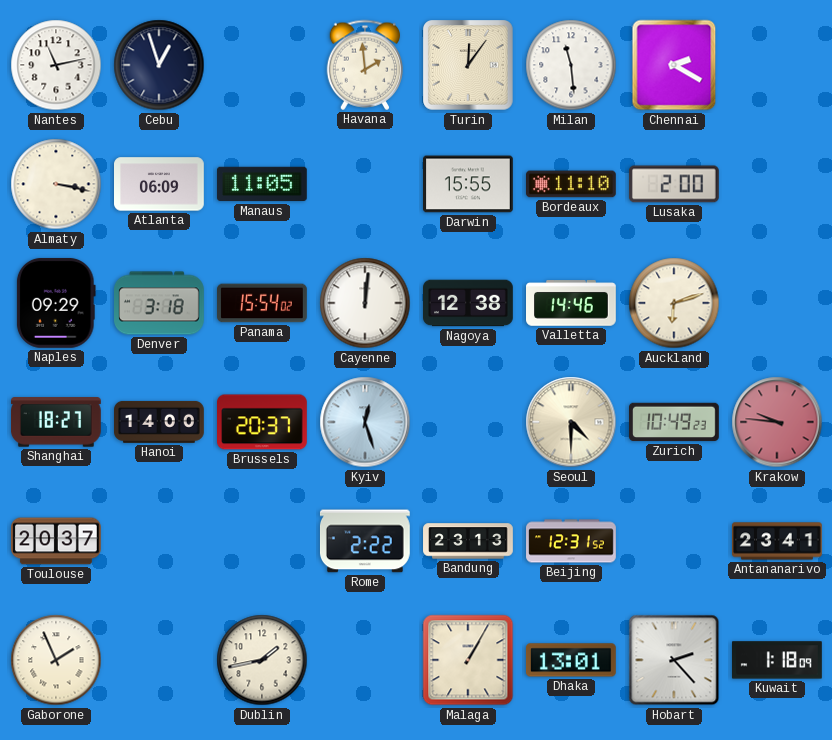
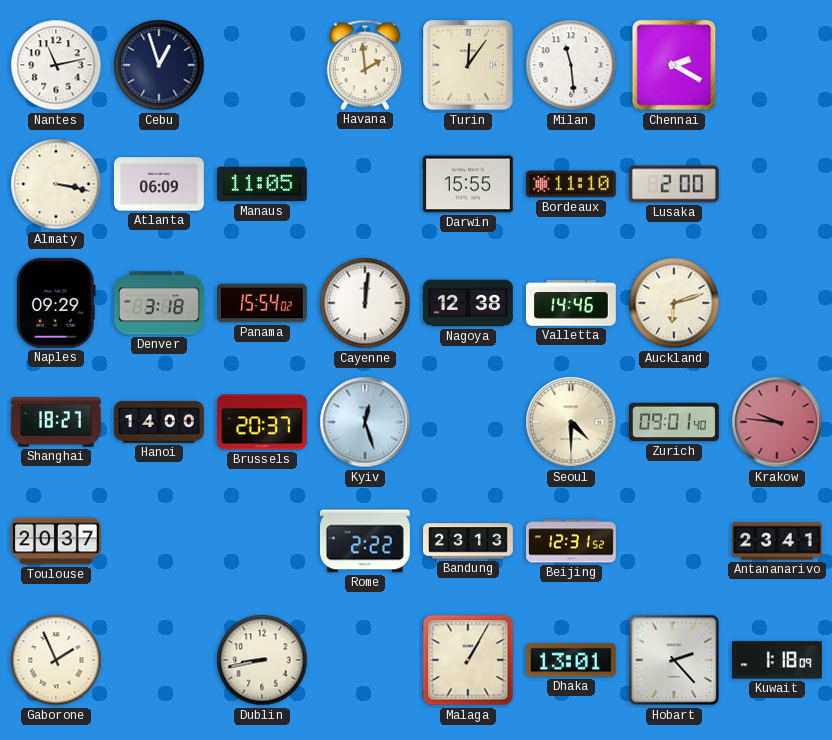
Zurich: 10:49 -> 09:01 (675, 422)
Dublin: 1:43 -> 8:43 (262, 660)
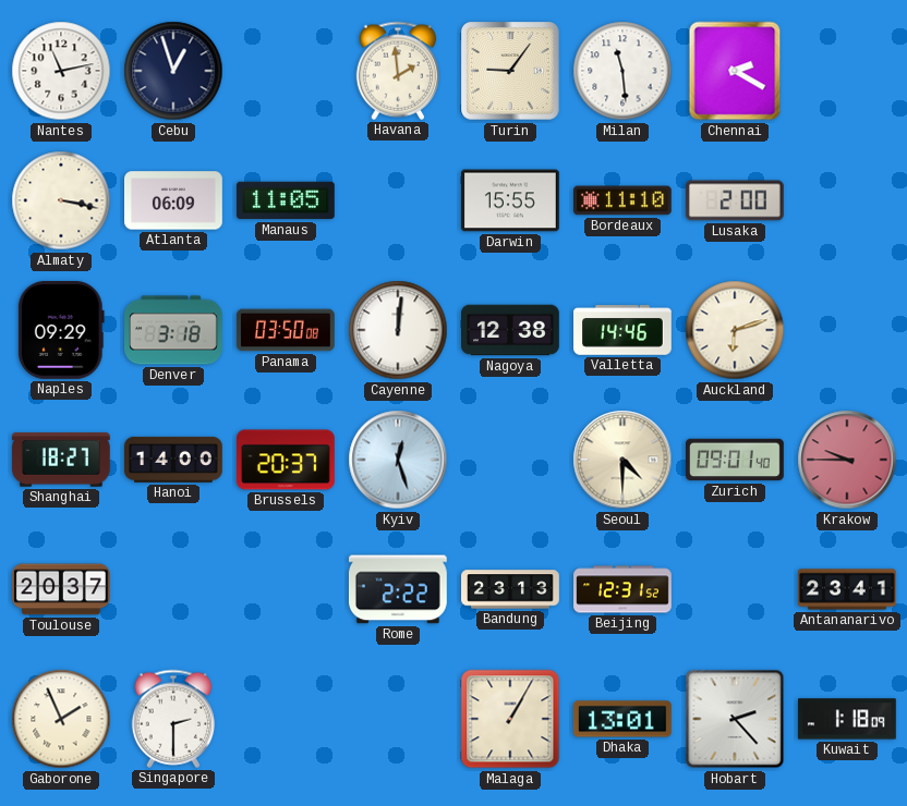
Turin: 12:06 -> 9:06 (510, 71)
Panama: 15:54 -> 03:50 (286, 330)
Krakow: 9:46 -> 9:45 (847, 460)
Singapore: none -> 2:30 (173, 719)
Dublin: 8:43 -> none (262, 660)
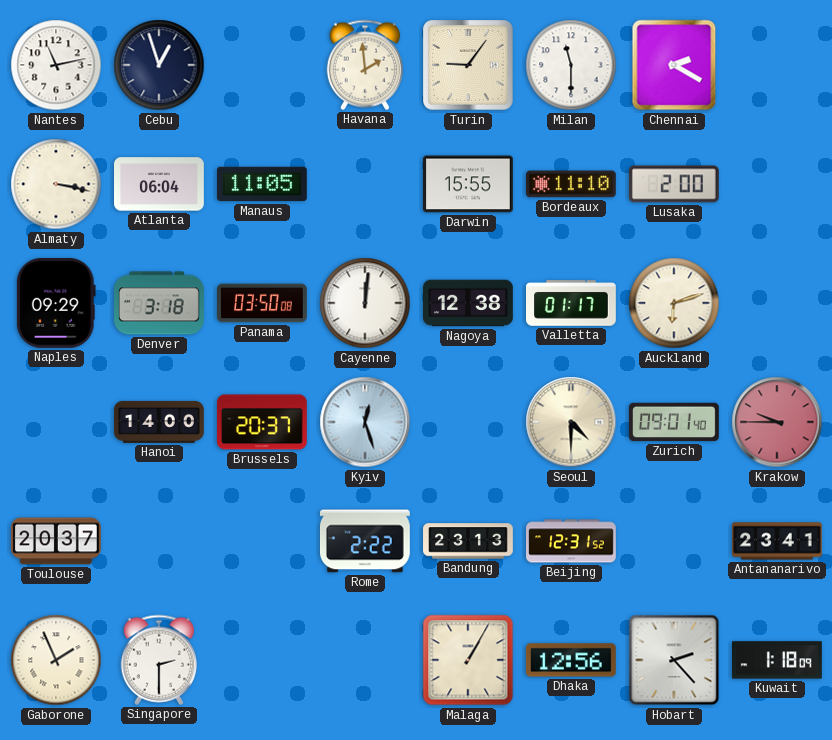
Milan: 11:29 -> 11:30 (571, 65)
Atlanta: 06:09 -> 06:04 (160, 184)
Valletta: 14:46 -> 01:17 (571, 303)
Shanghai: 18:27 -> none (62, 460)
Dhaka: 13:01 -> 12:56 (571, 660)
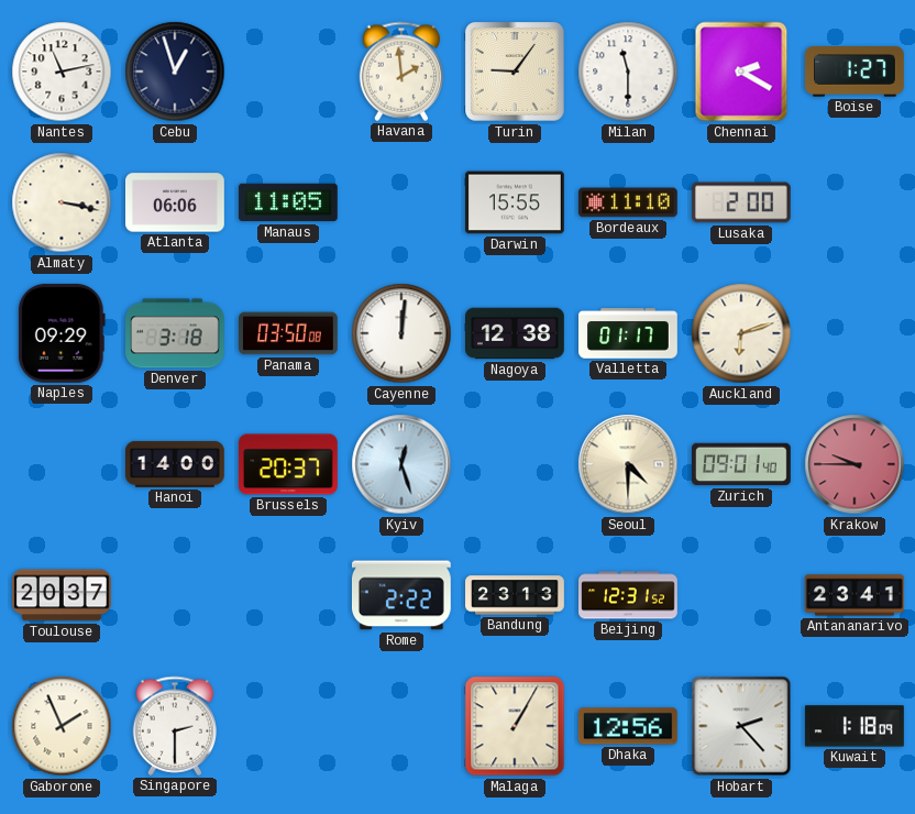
Boise: none -> 1:27 (856, 71)
Atlanta: 06:04 -> 06:06 (176, 202)
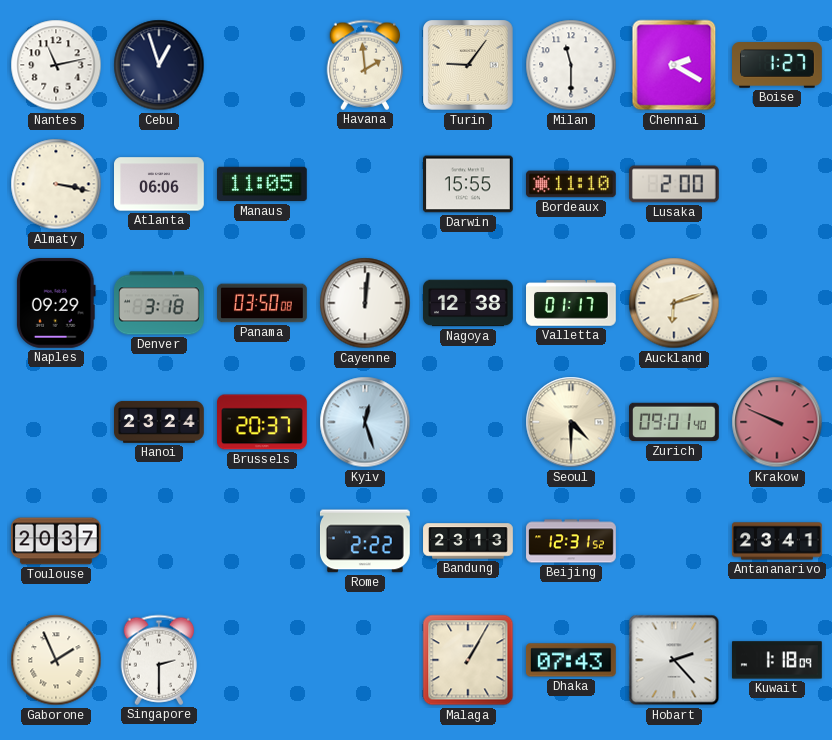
Hanoi: 14:00 -> 23:24 (160, 422)
Krakow: 9:45 -> 9:49 (777, 422)
Dhaka: 12:56 -> 07:43 (571, 660)
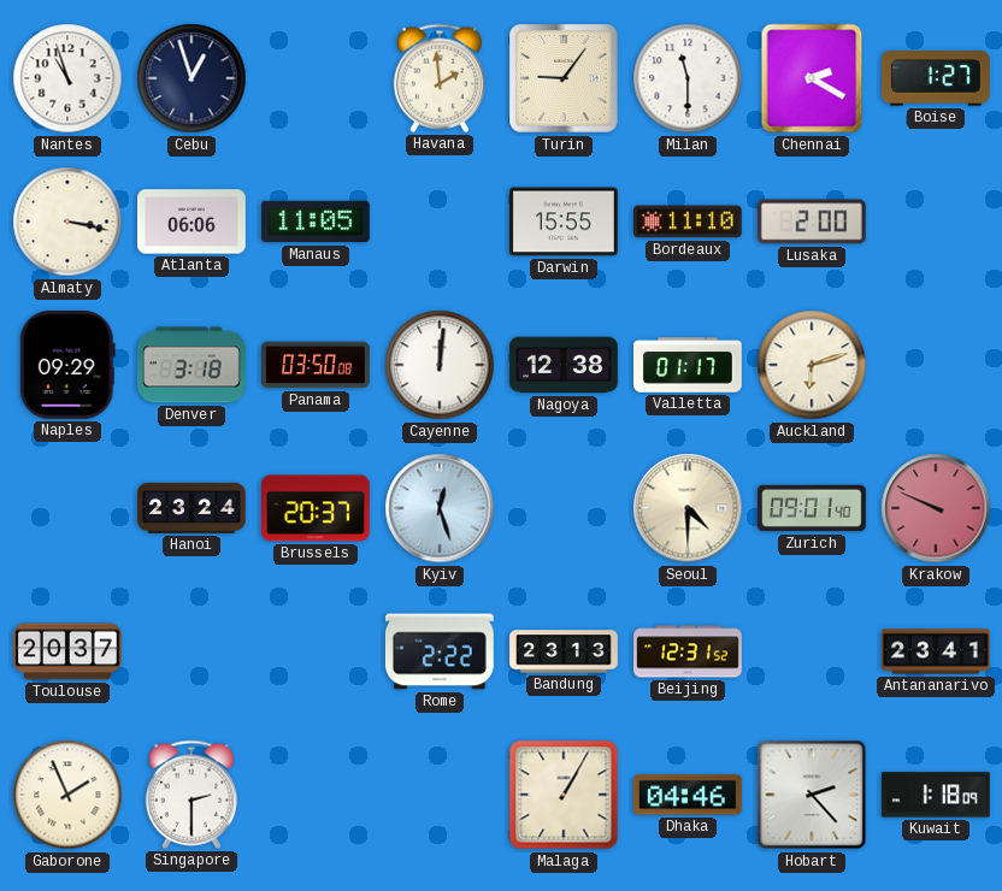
Nantes: 11:13 -> 10:57 (67, 78)
Dhaka: 07:43 -> 04:46 (688, 795)
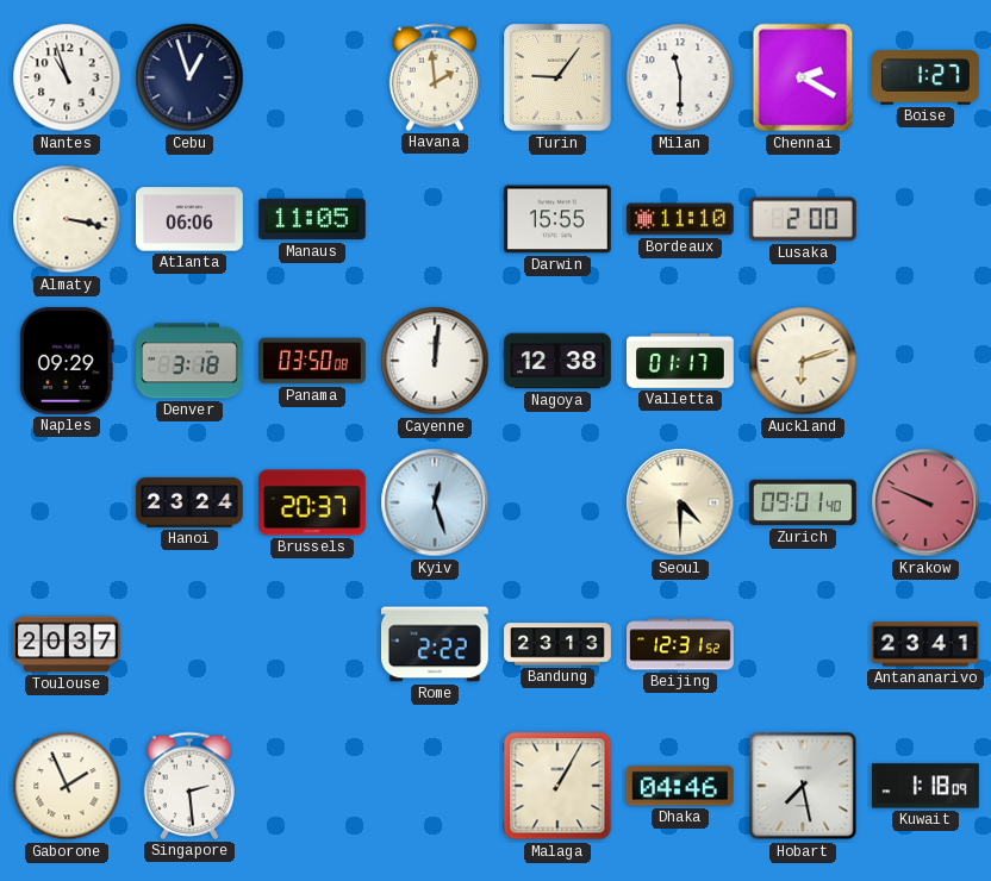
Singapore: 2:30 -> 2:29 (189, 786)
Hobart: 2:23 -> 7:28 (803, 786)
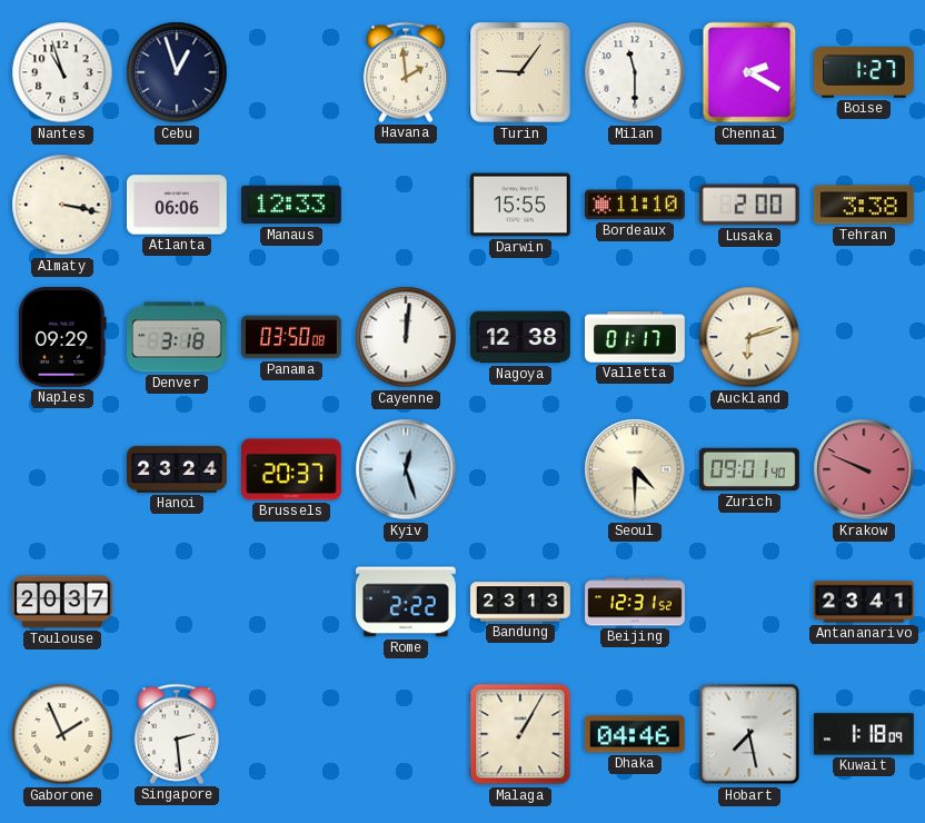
Manaus: 11:05 -> 12:33 (292, 205)
Tehran: none -> 3:38 (864, 205)
